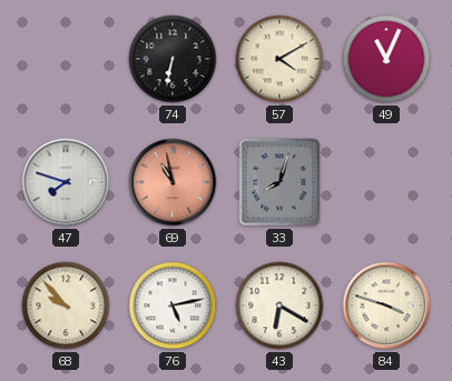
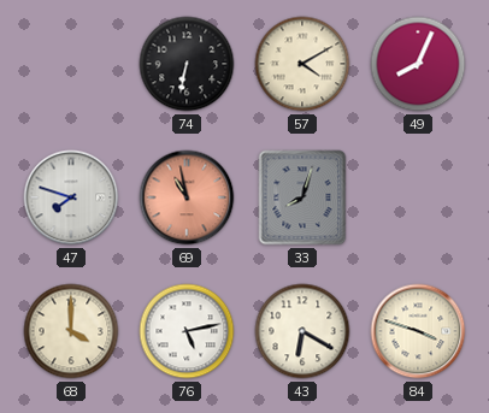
49: 11:04 -> 8:04 (418, 64)
68: 9:53 -> 4:00 (71, 331)
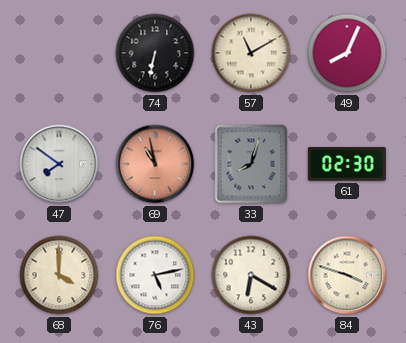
57: 4:10 -> 11:10 (251, 53)
47: 7:48 -> 7:51 (59, 164)
61: none -> 02:30 (347, 164)
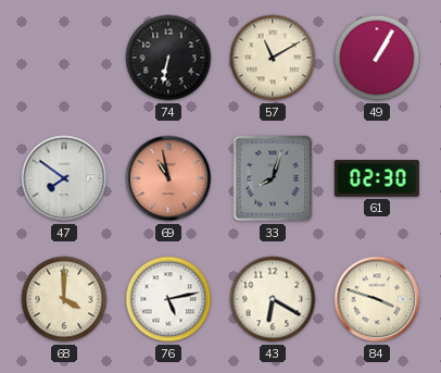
49: 8:04 -> 1:05 (377, 58)
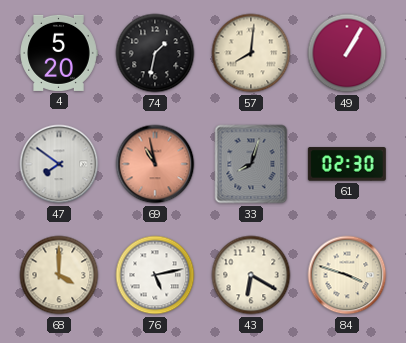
4: none -> 5:20 (59, 53)
74: 6:32 -> 1:32 (155, 53)
57: 11:10 -> 8:01 (251, 53)
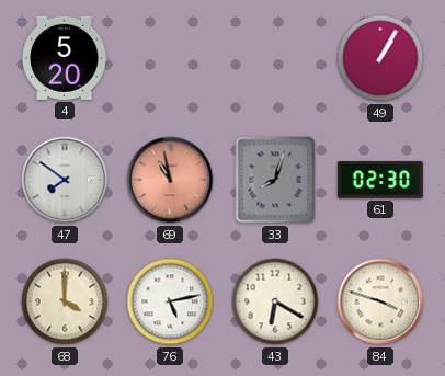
74: 1:32 -> none (155, 53)
57: 8:01 -> none (251, 53)
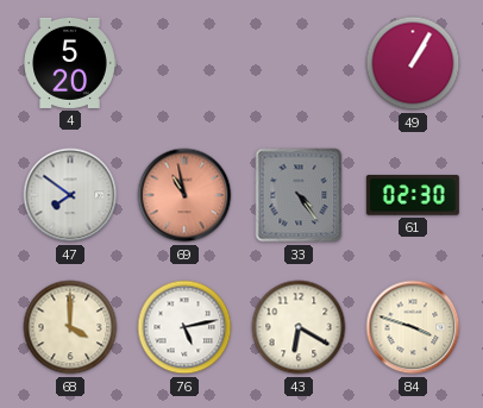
33: 8:03 -> 4:24 (299, 195)
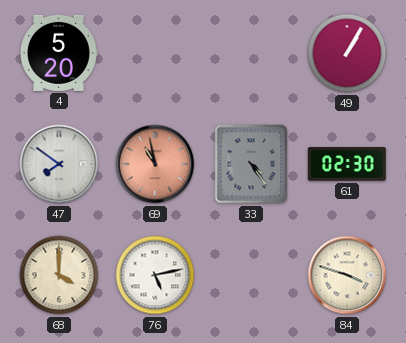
43: 6:20 -> none (299, 327)
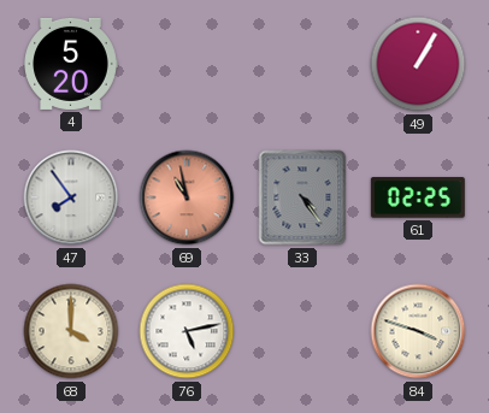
47: 7:51 -> 7:54 (71, 197)
61: 02:30 -> 02:25 (418, 197)
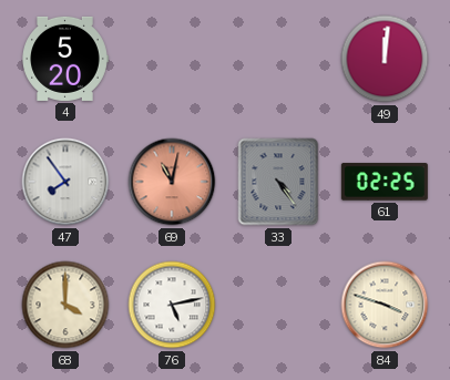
49: 1:05 -> 12:01 (385, 59)
69: 10:58 -> 11:02 (172, 182)
